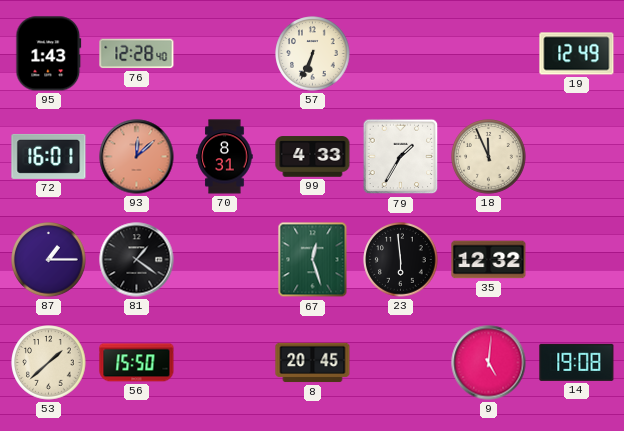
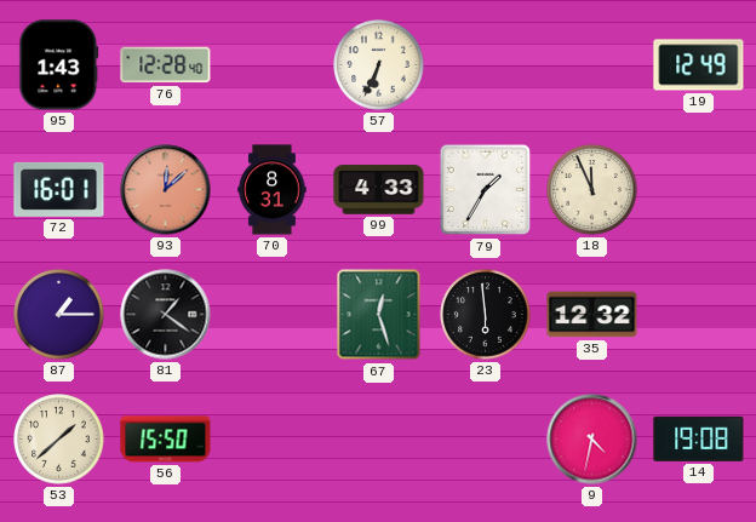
8: 20:45 -> none (313, 363)
9: 5:01 -> 4:32 (592, 440)
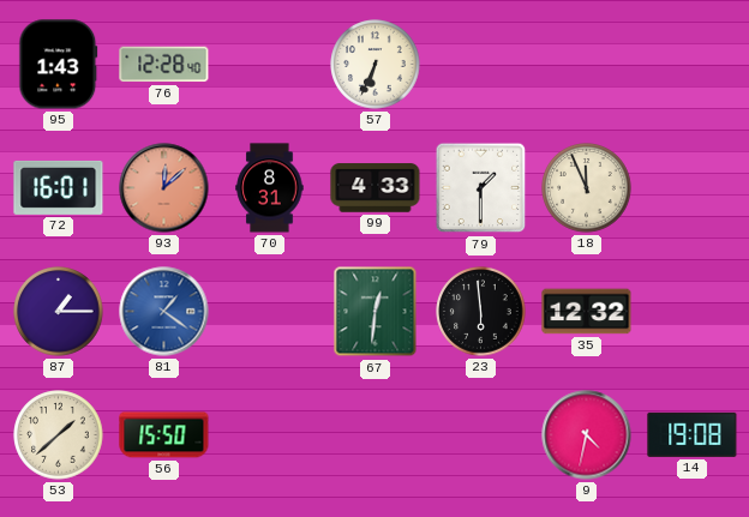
19: 12:49 -> none (699, 65)
79: 1:35 -> 1:30 (481, 188)
81 dial: black -> blue (164, 312)
67: 12:27 -> 12:31 (376, 312)
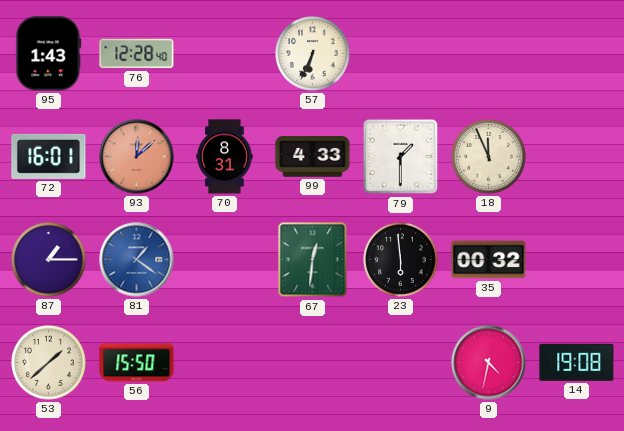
35: 12:32 -> 00:32 (489, 260)
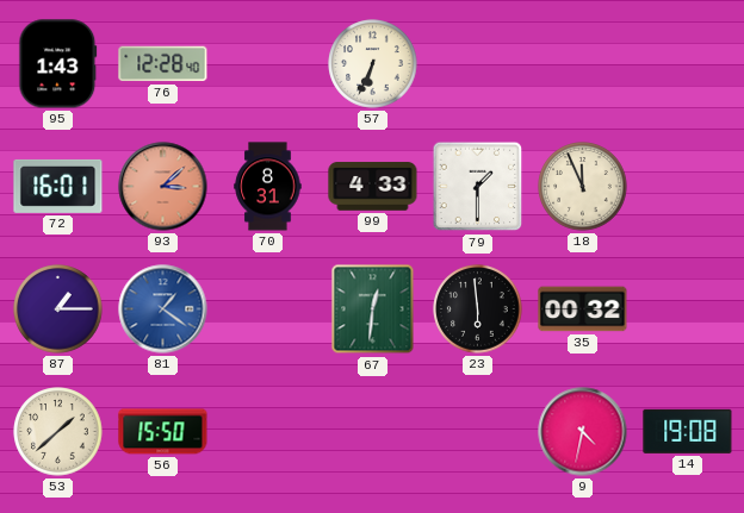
93: 12:08 -> 3:08 (163, 187)
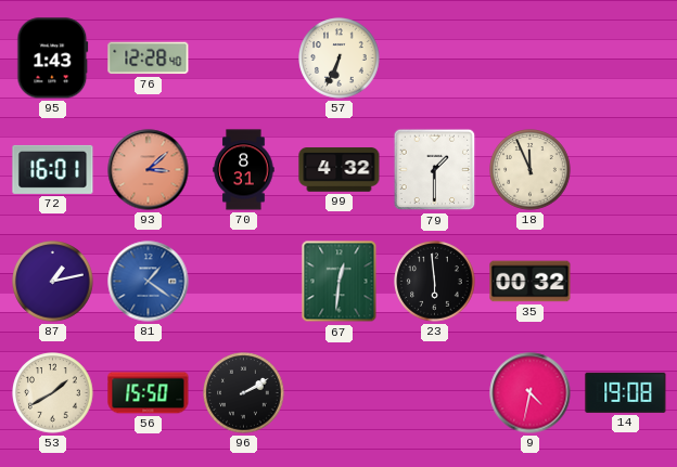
99: 4:33 -> 4:32 (340, 170)
87: 1:15 -> 1:13 (53, 282)
53: 1:38 -> 1:40 (53, 393)
96: none -> 2:10 (244, 393)
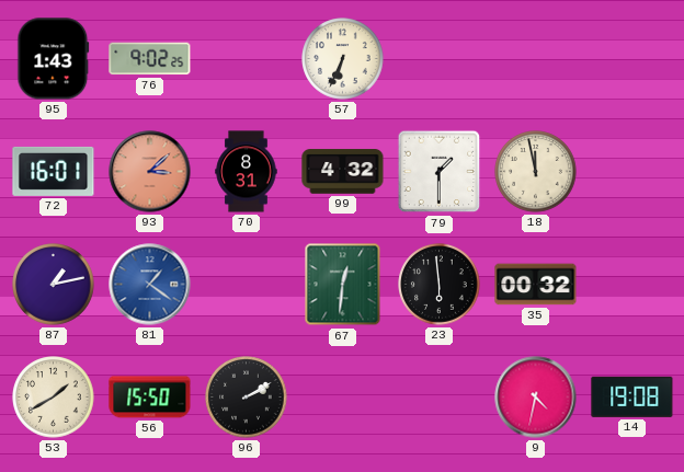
76: 12:28 -> 9:02 (150, 59)
18: 11:56 -> 11:58 (536, 172)
